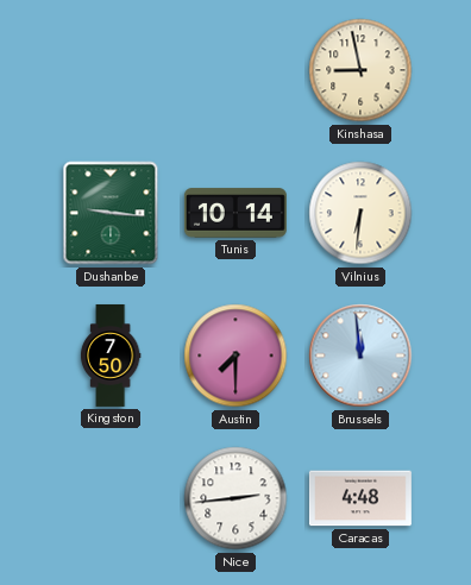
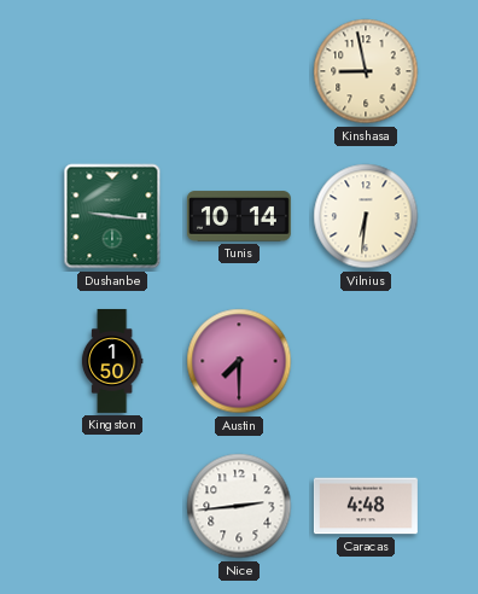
Kingston: 7:50 -> 1:50 (112, 361)
Brussels: 11:59 -> none (360, 356)
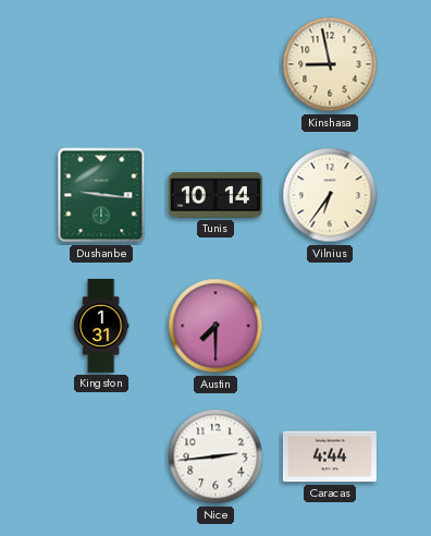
Vilnius: 6:31 -> 6:36 (330, 195)
Kingston: 1:50 -> 1:31 (101, 326)
Caracas: 4:48 -> 4:44 (330, 456)
